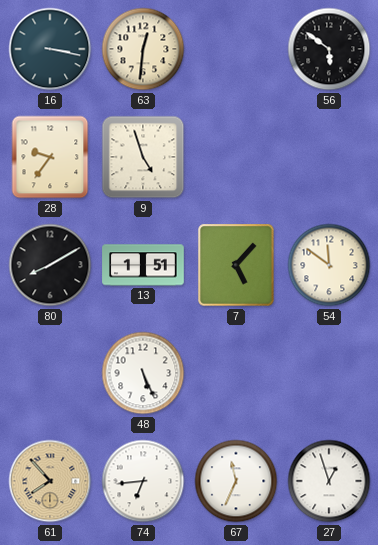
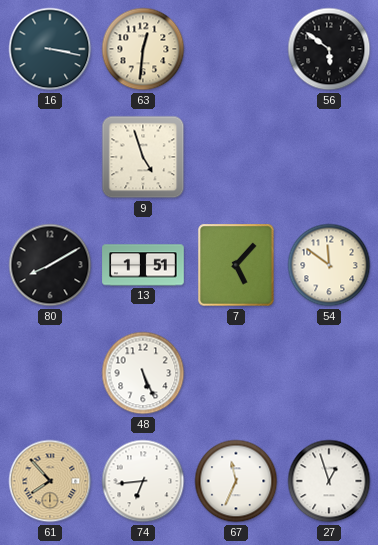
28: 9:36 -> none (50, 157)
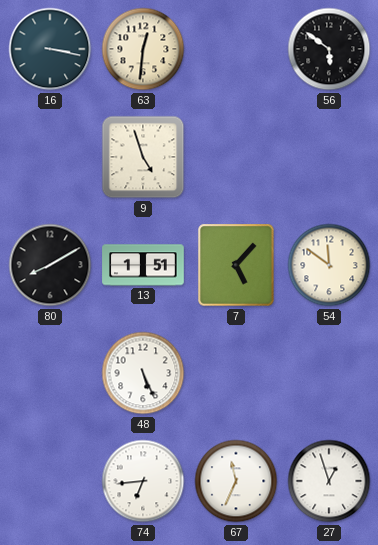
61: 7:53 -> none (50, 481)
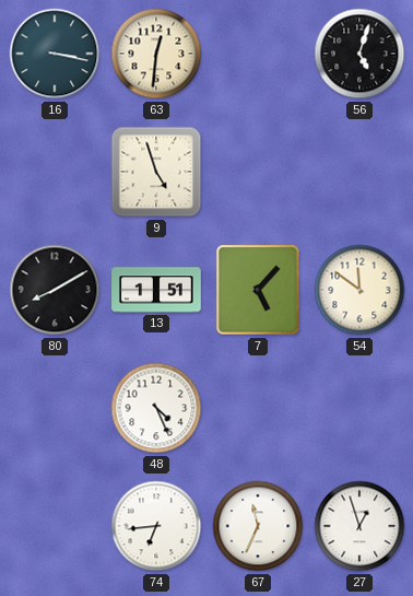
56: 5:51 -> 5:03 (359, 54)
48: 5:26 -> 4:26 (156, 408)
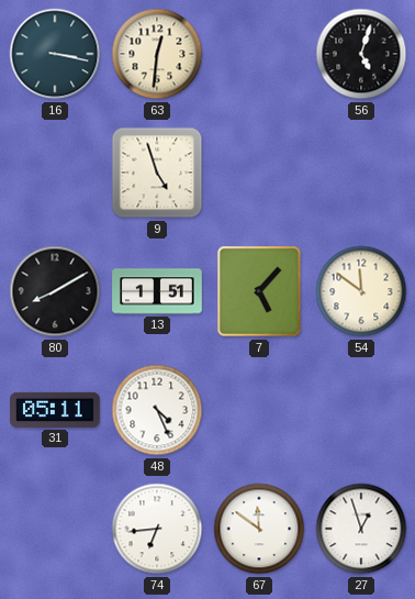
31: none -> 05:11 (55, 410)
67: 11:34 -> 11:51 (259, 529)
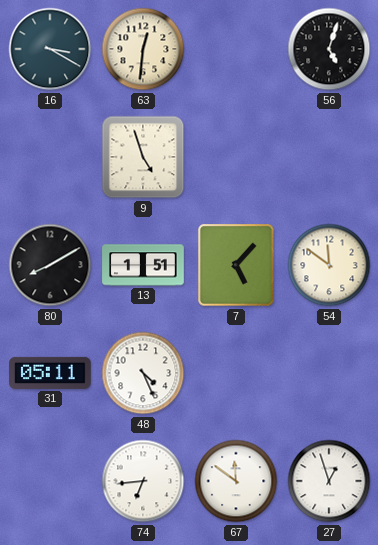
16: 3:17 -> 3:20 (50, 49)
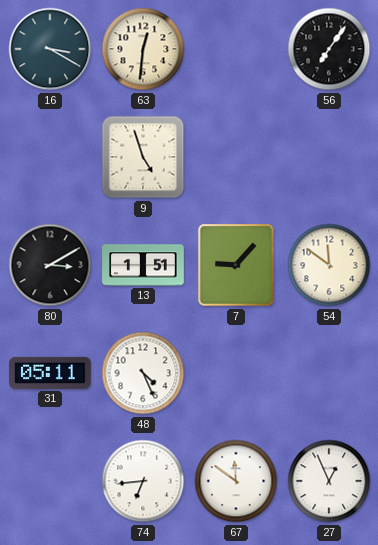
56: 5:03 -> 7:06 (329, 49)
80: 8:10 -> 3:10 (50, 265)
7: 5:07 -> 9:07 (236, 265)
27: 12:57 -> 12:56 (329, 481)
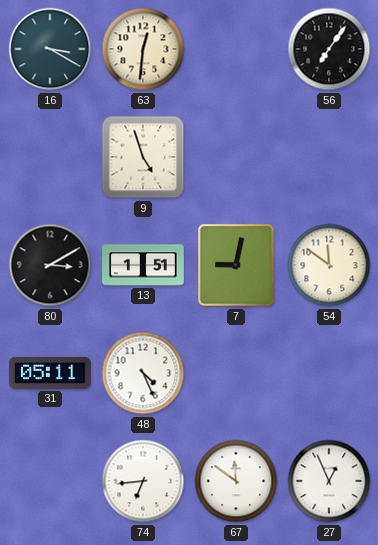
7: 9:07 -> 9:02 (236, 265)
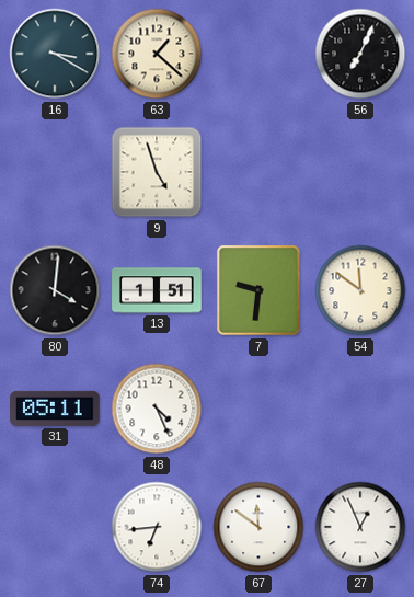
63: 12:31 -> 1:22 (157, 54)
56: 7:06 -> 7:04 (360, 54)
80: 3:10 -> 4:01 (55, 290)
7: 9:02 -> 9:31 (258, 290)
